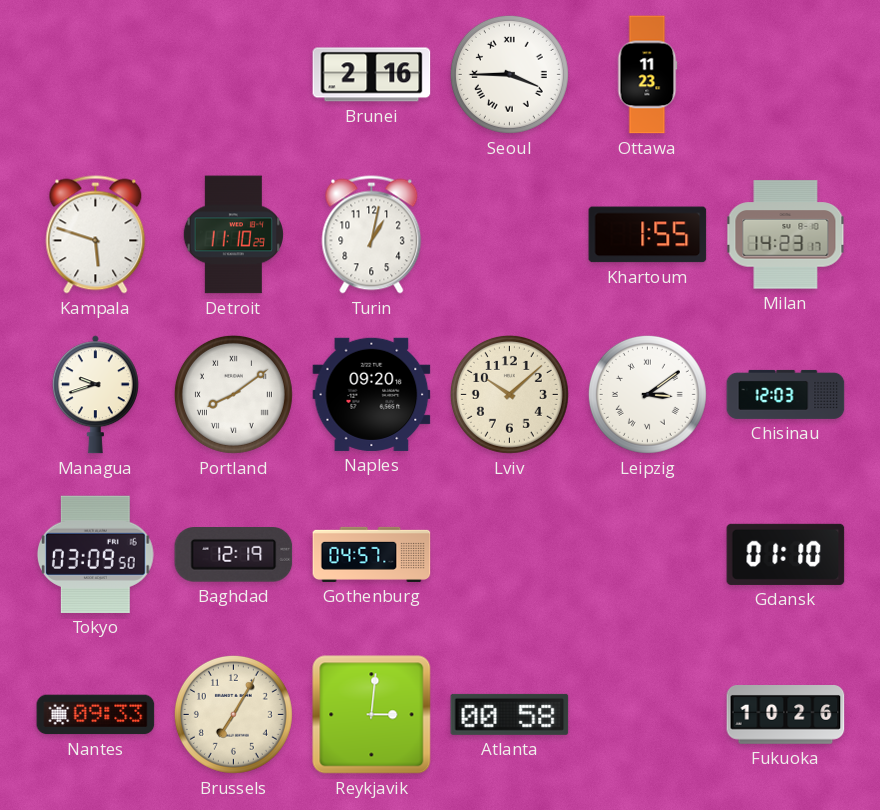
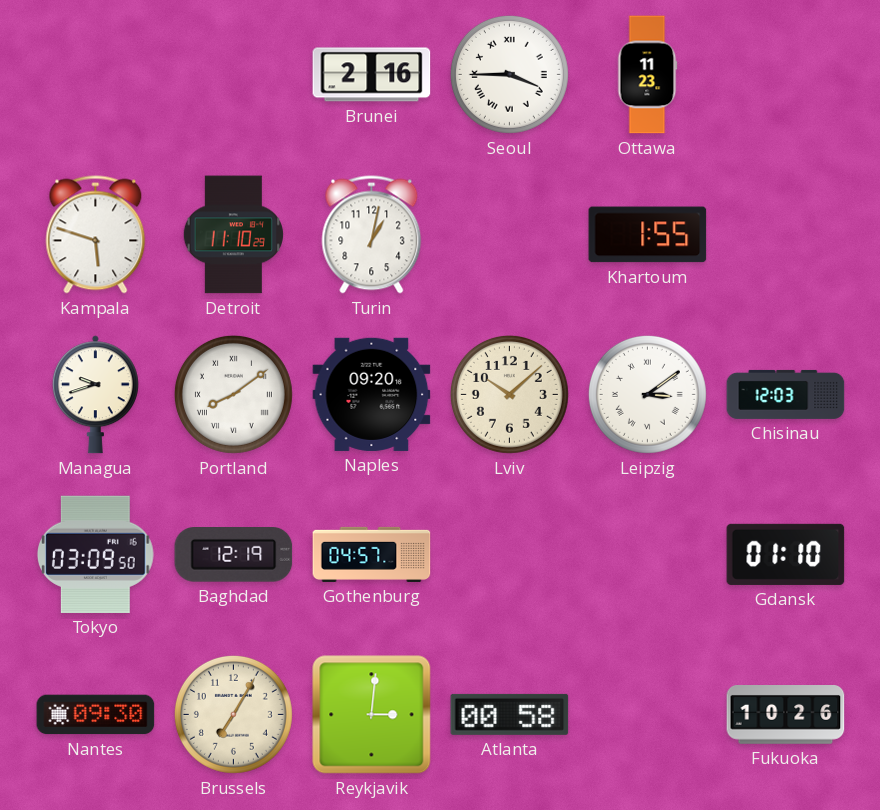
Milan: 14:23 -> none (786, 235)
Nantes: 09:33 -> 09:30 (96, 715)
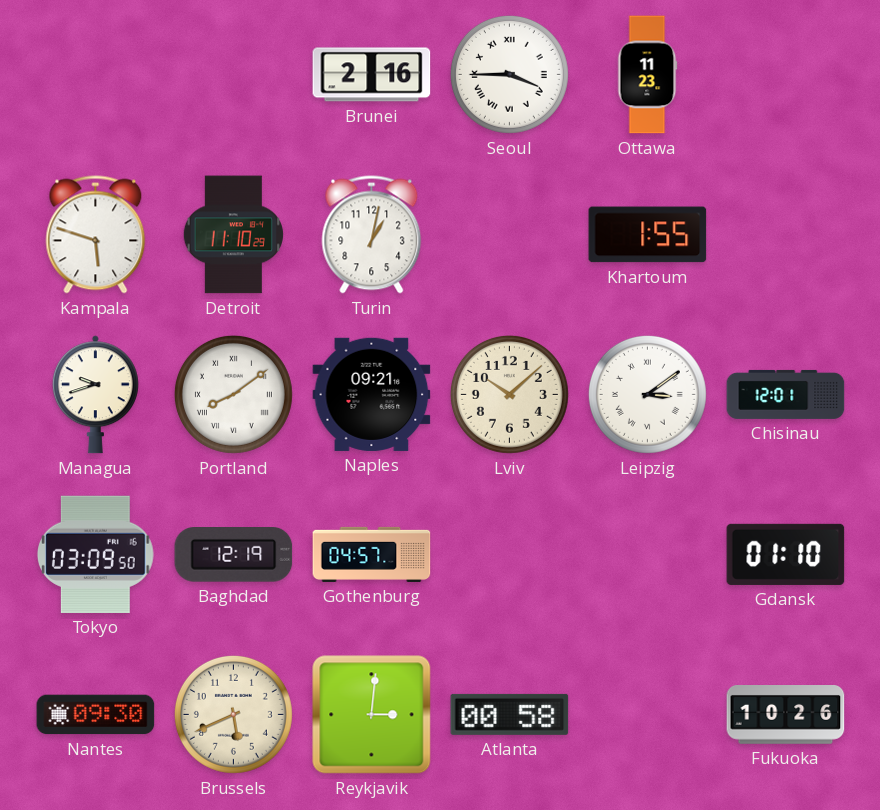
Naples: 09:20 -> 09:21 (372, 394)
Chisinau: 12:03 -> 12:01 (786, 394)
Brussels: 7:05 -> 5:41 (233, 714)
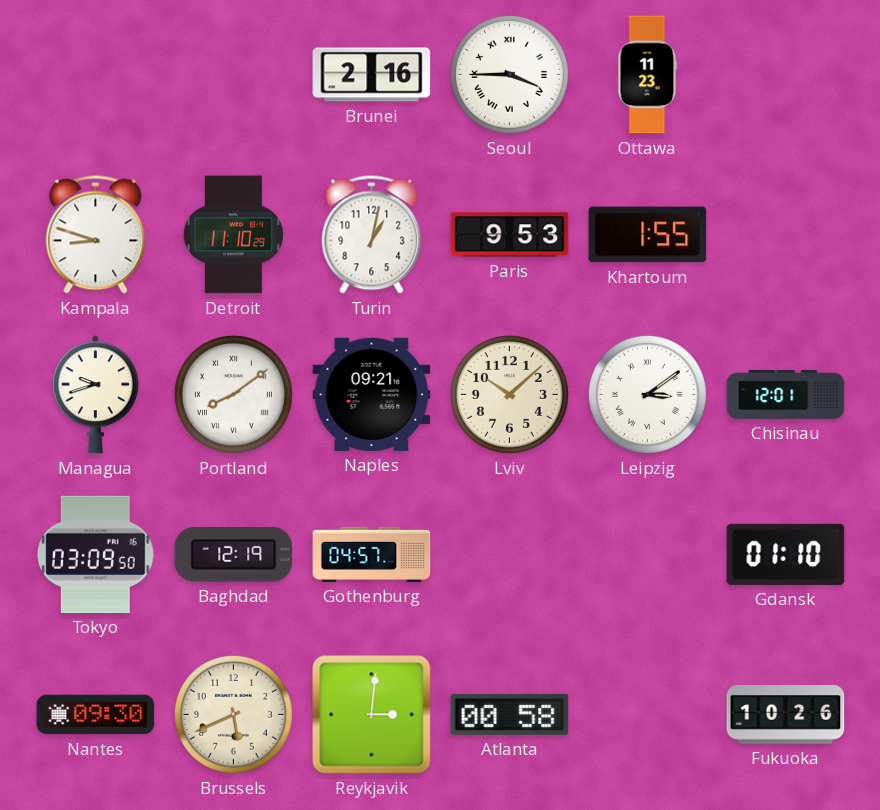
Kampala: 5:48 -> 8:48 (96, 235)
Paris: none -> 9:53 (510, 235)
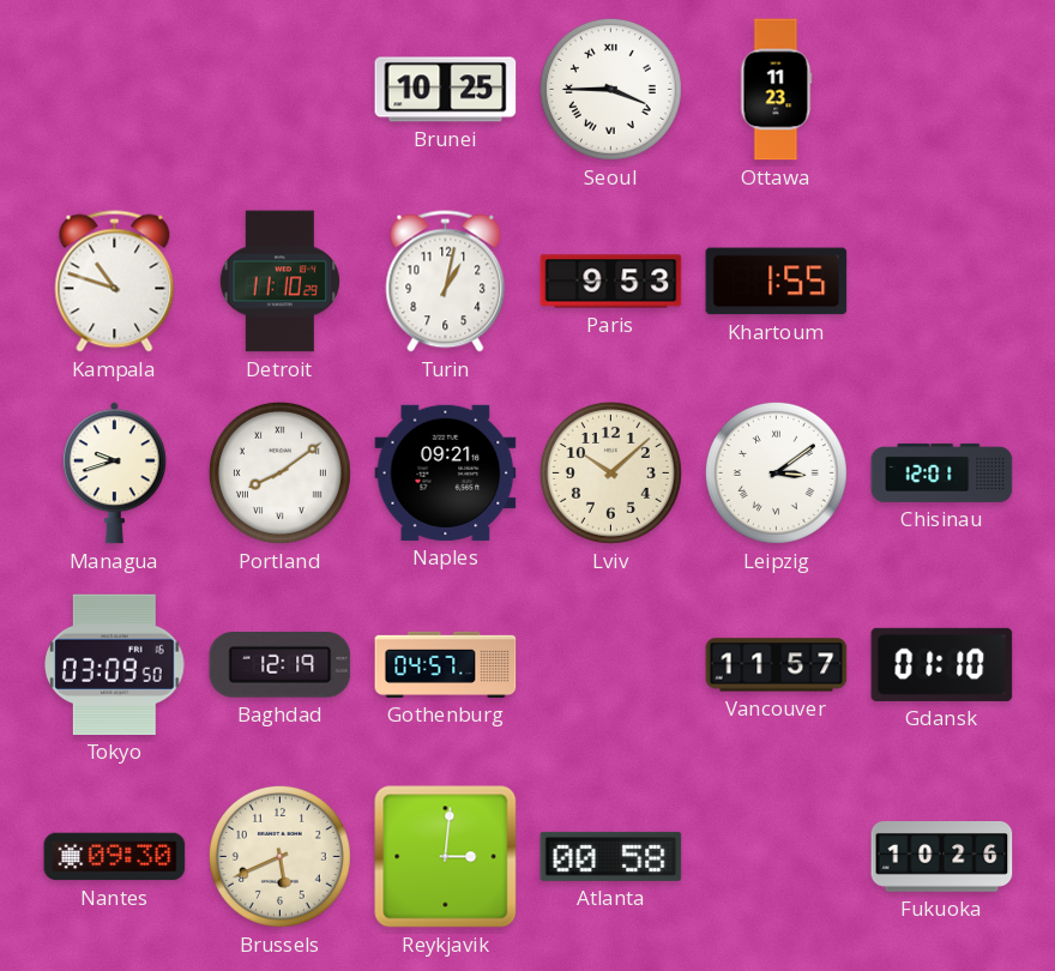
Brunei: 2:16 -> 10:25 (446, 90)
Kampala: 8:48 -> 10:48 (115, 282)
Vancouver: none -> 11:57 (777, 665)
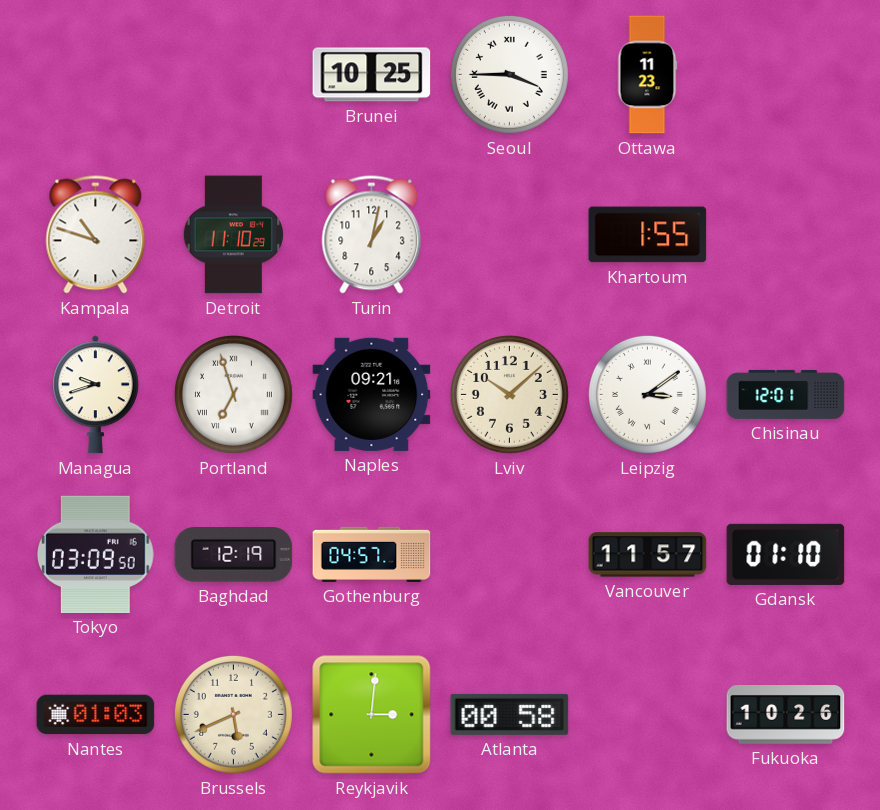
Paris: 9:53 -> none (611, 282)
Portland: 8:09 -> 6:57 (233, 394)
Nantes: 09:30 -> 01:03 (96, 715)
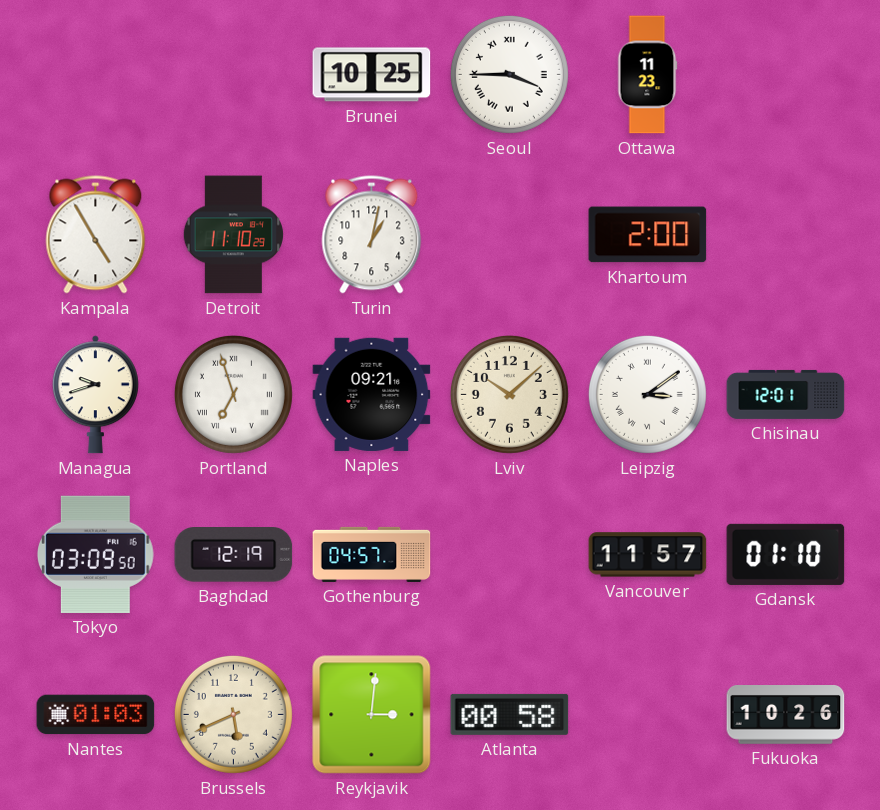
Kampala: 10:48 -> 4:55 (96, 235)
Khartoum: 1:55 -> 2:00 (648, 235)
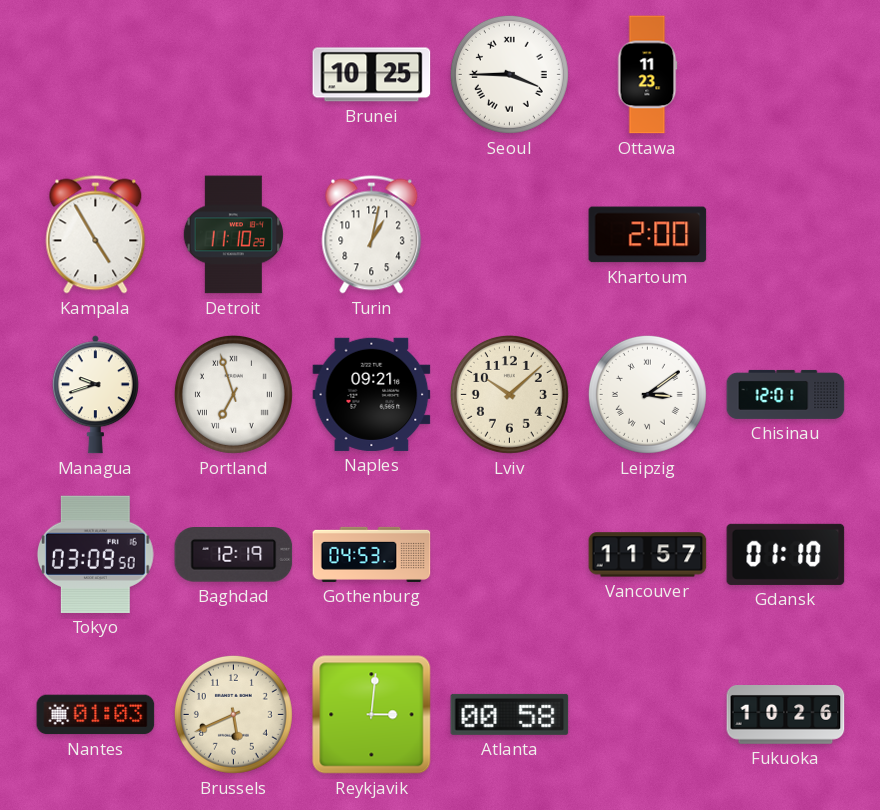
Gothenburg: 04:57 -> 04:53 (372, 554)
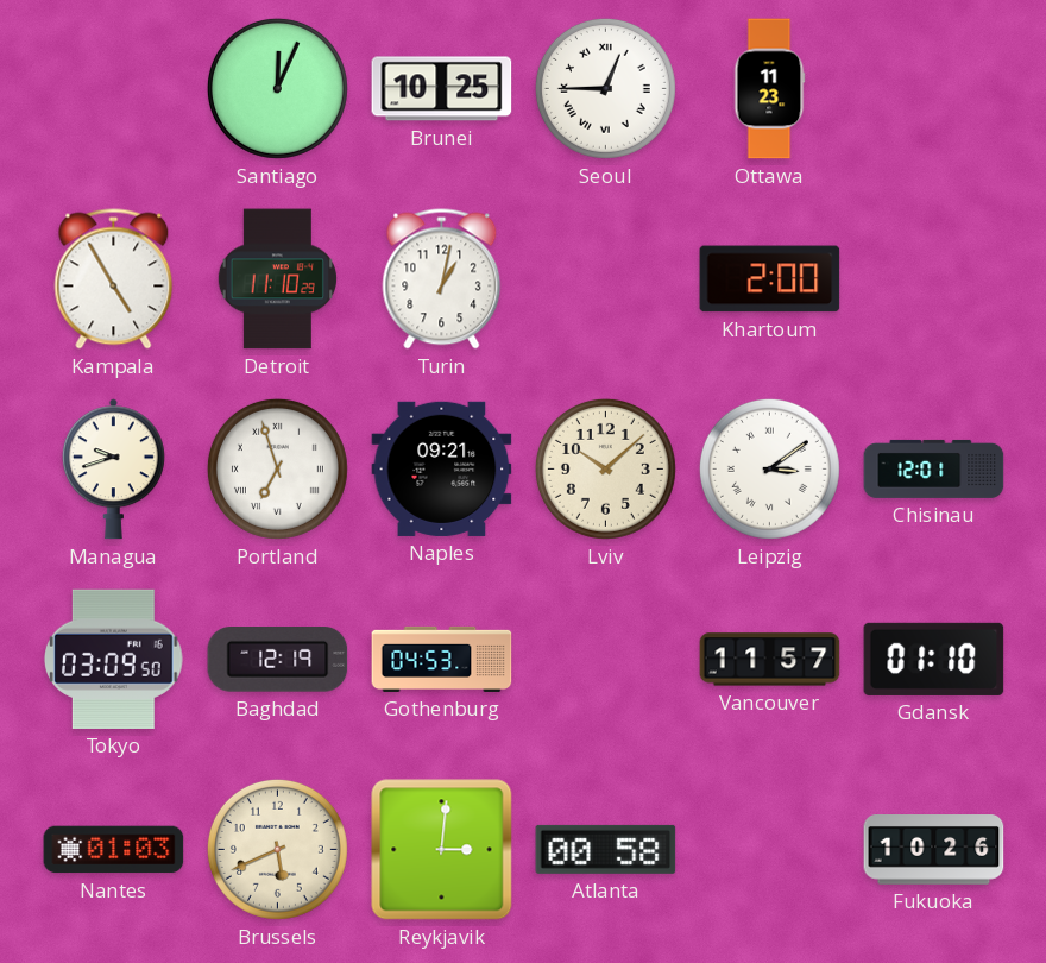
Santiago: none -> 12:04 (277, 88)
Seoul: 3:45 -> 12:45 (605, 88)
